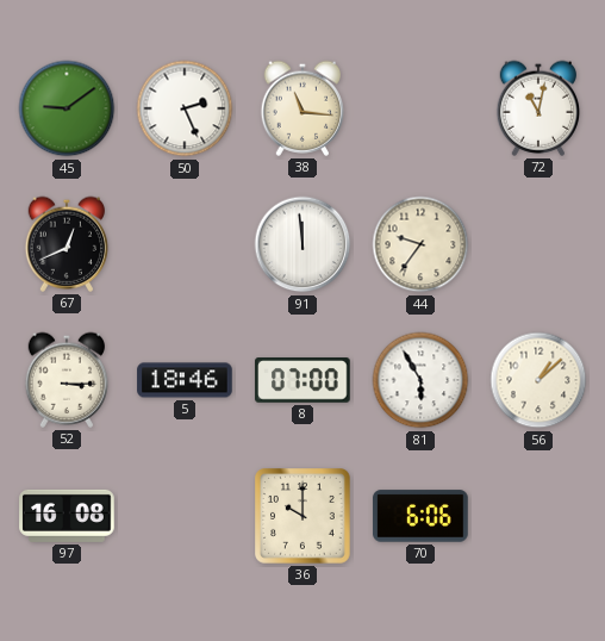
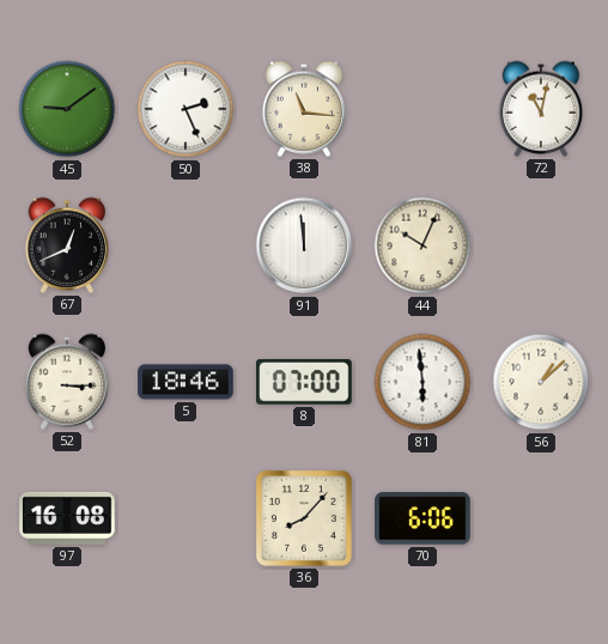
44: 9:36 -> 10:04 (422, 245)
81: 5:55 -> 5:59 (422, 382)
36: 10:00 -> 8:07 (305, 520)
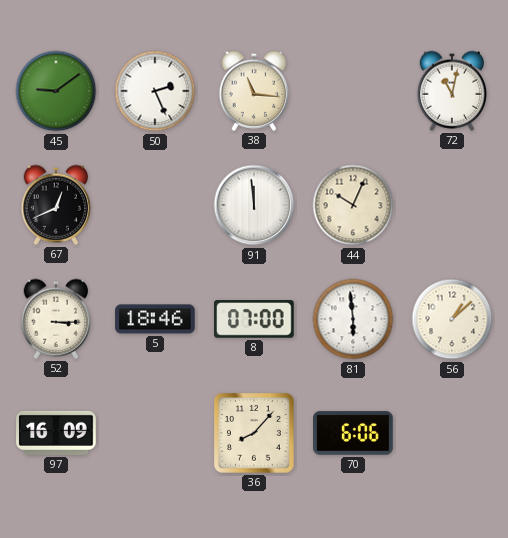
97: 16:08 -> 16:09 (56, 433)
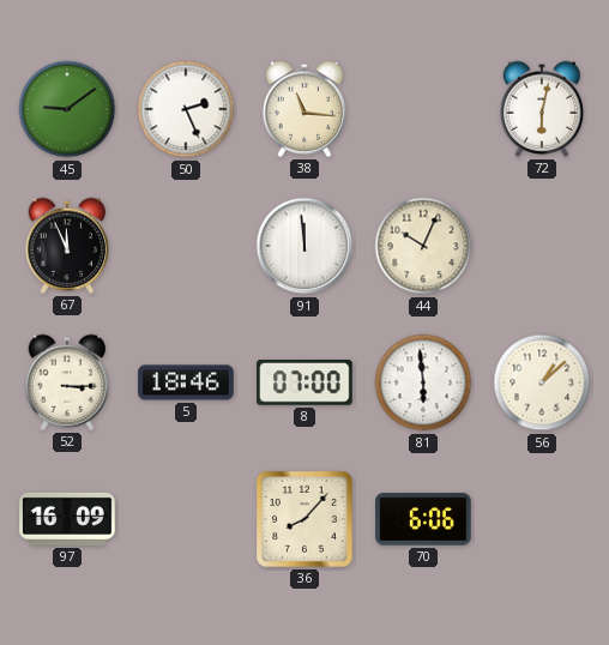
72: 11:02 -> 6:02 (542, 109)
67: 12:41 -> 11:56 (67, 246)
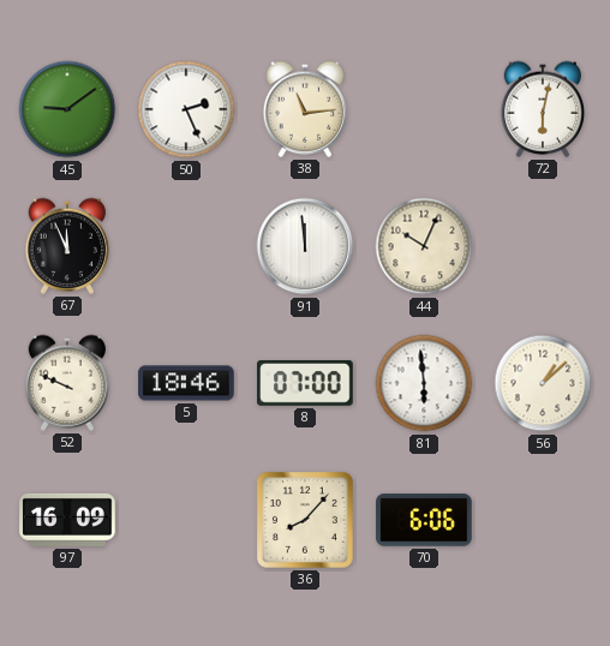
38: 11:16 -> 11:14 (305, 109)
52: 3:15 -> 9:49 (67, 383)
